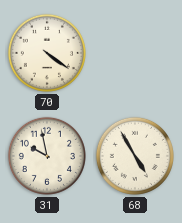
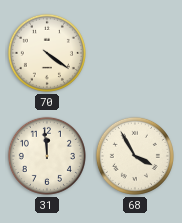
31: 9:58 -> 11:59 (47, 156)
68: 4:55 -> 3:55 (135, 156)
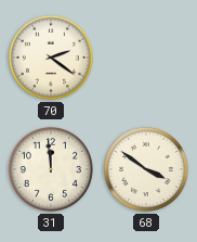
70: 4:21 -> 2:21 (51, 58)
68: 3:55 -> 3:51 (146, 169)
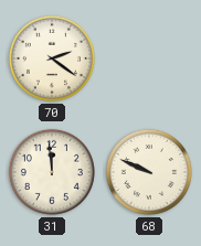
68: 3:51 -> 9:49 (149, 172)
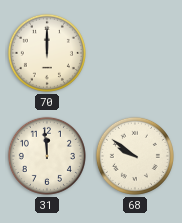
70: 2:21 -> 12:00 (47, 53)
68: 9:49 -> 9:51 (135, 156)
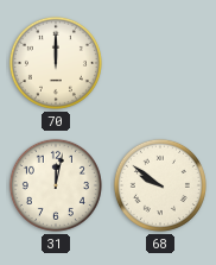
31: 11:59 -> 12:02 (56, 185)
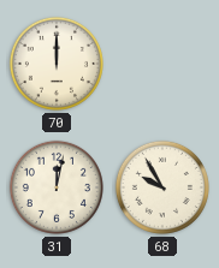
68: 9:51 -> 9:55 (162, 187)
